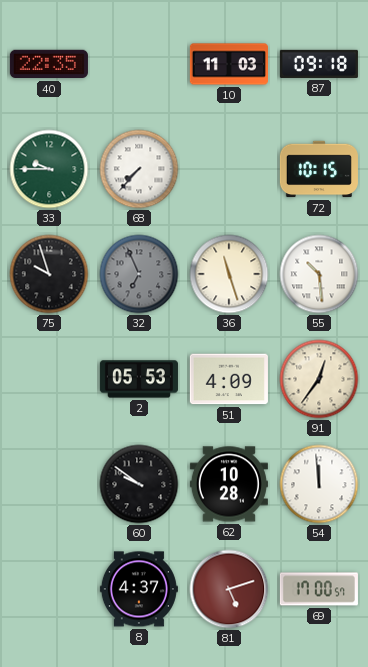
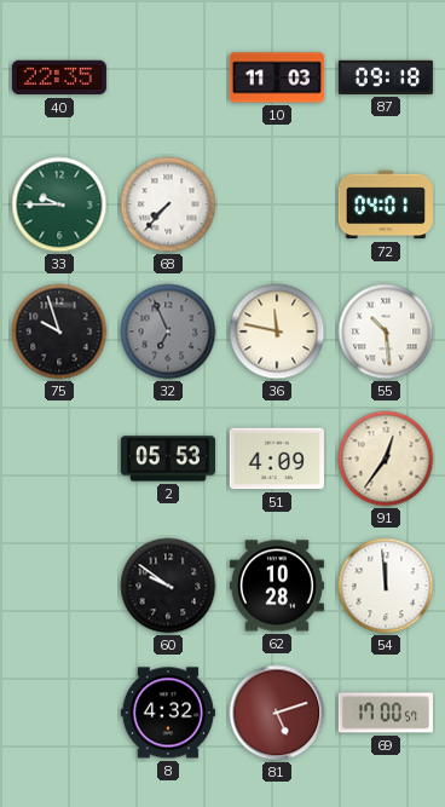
72: 10:15 -> 04:01 (386, 204)
36: 11:27 -> 11:47 (277, 332)
8: 4:37 -> 4:32 (168, 713)
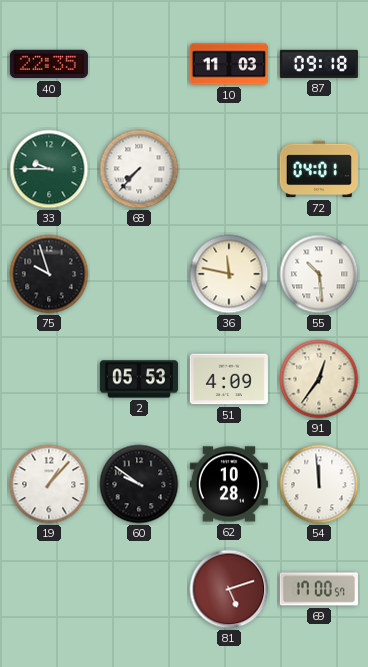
32: 6:56 -> none (168, 332)
19: none -> 1:07 (49, 484)
8: 4:32 -> none (168, 713)
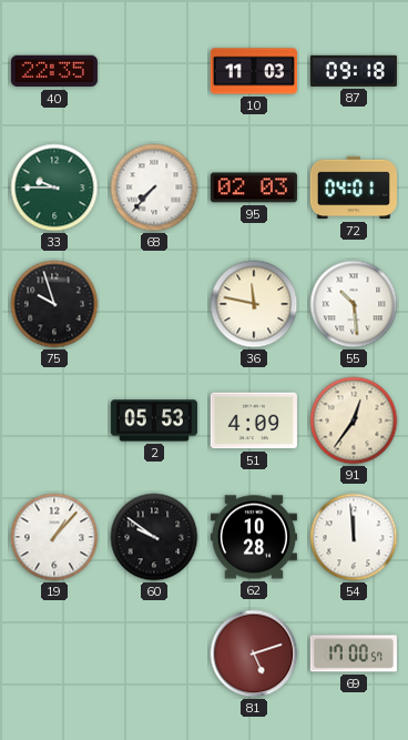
95: none -> 02:03 (254, 187)
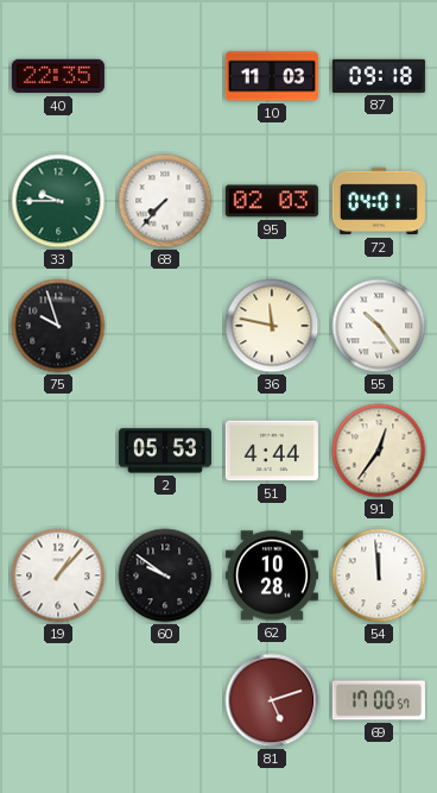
55: 10:29 -> 10:24 (379, 326)
51: 4:09 -> 4:44 (272, 451)
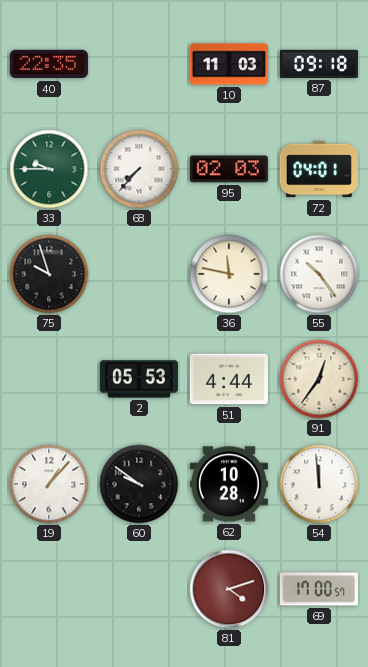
81: 5:12 -> 4:12 (229, 589)
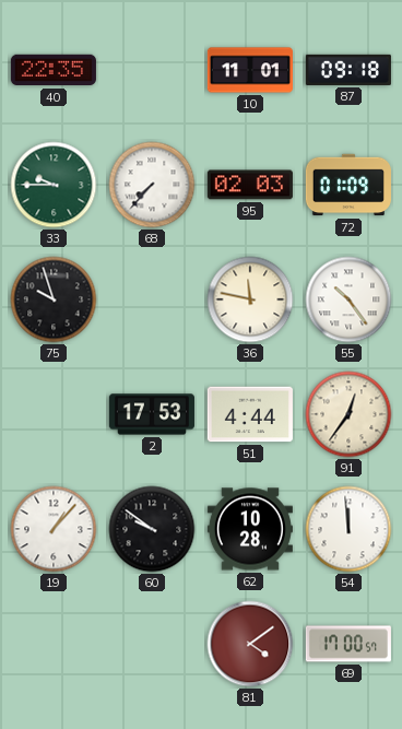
10: 11:03 -> 11:01 (250, 70)
72: 04:01 -> 01:09 (348, 185)
2: 05:53 -> 17:53 (152, 414)
81: 4:12 -> 4:09 (250, 644)
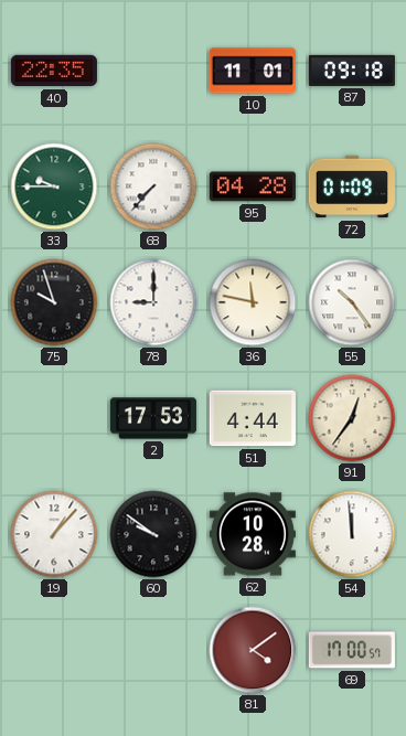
95: 02:03 -> 04:28 (253, 186)
78: none -> 9:00 (153, 302)
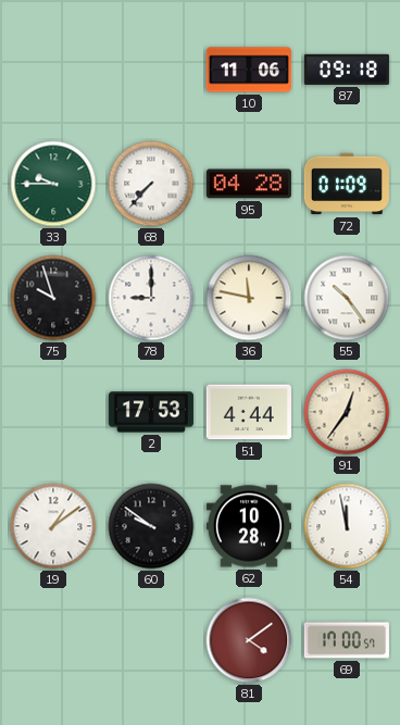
40: 22:35 -> none (54, 71)
10: 11:01 -> 11:06 (249, 70)
19: 1:07 -> 1:09 (53, 526)
54: 11:59 -> 11:58 (347, 526)
